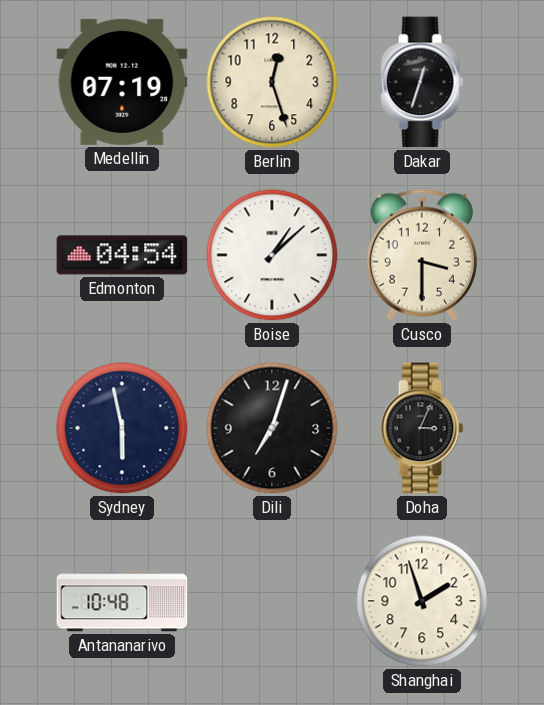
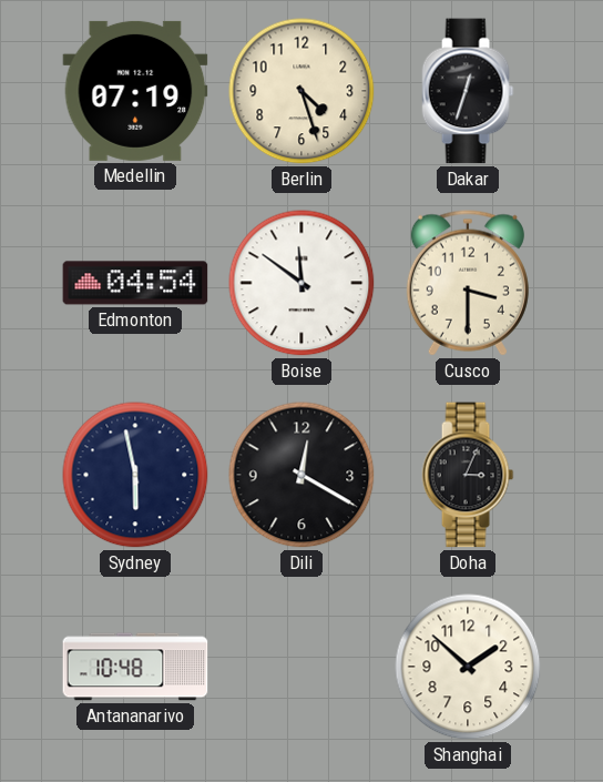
Berlin: 12:27 -> 4:27 (301, 91)
Boise: 1:08 -> 11:51 (301, 283)
Dili: 7:03 -> 12:20 (301, 475)
Shanghai: 1:57 -> 1:52 (468, 667)
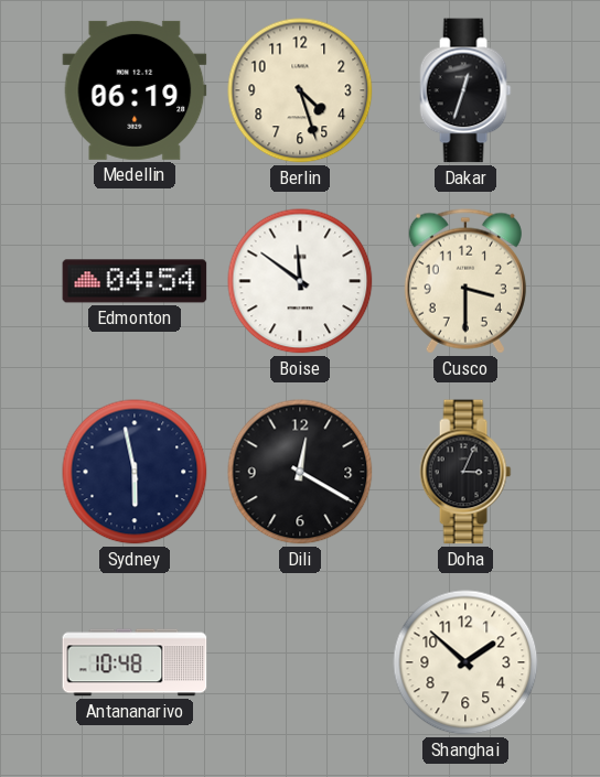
Medellin: 07:19 -> 06:19 (135, 90)
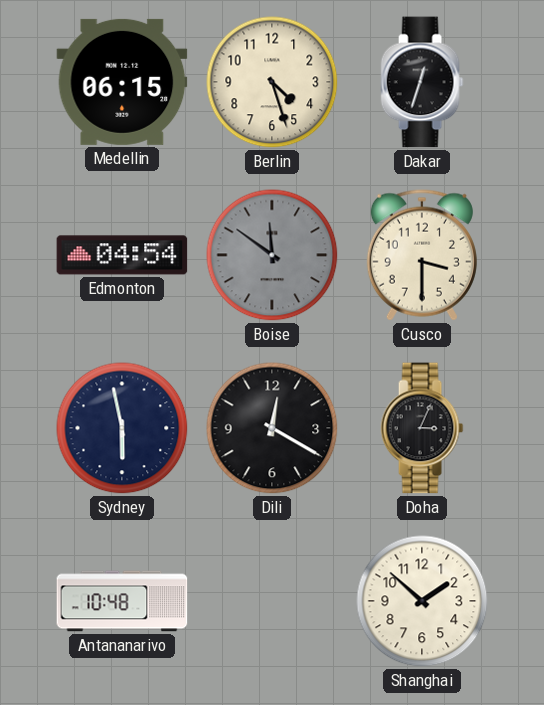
Medellin: 06:19 -> 06:15 (122, 82)
Boise dial: white -> grey (272, 255)
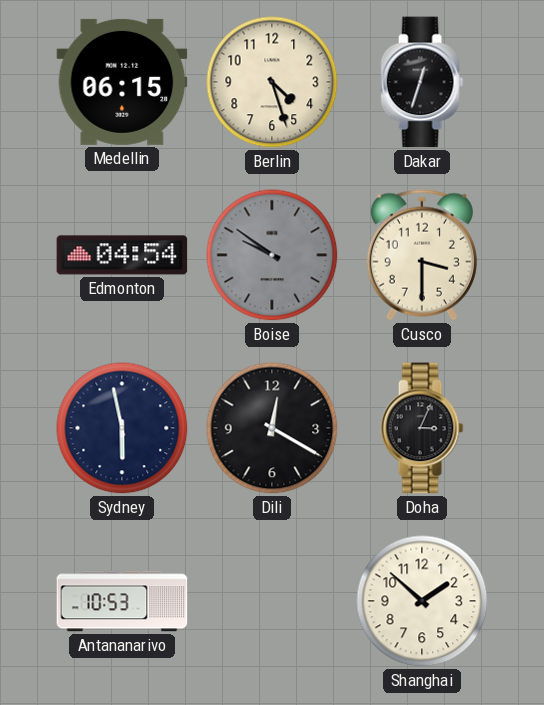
Boise: 11:51 -> 9:51 (272, 255)
Antananarivo: 10:48 -> 10:53 (122, 601)
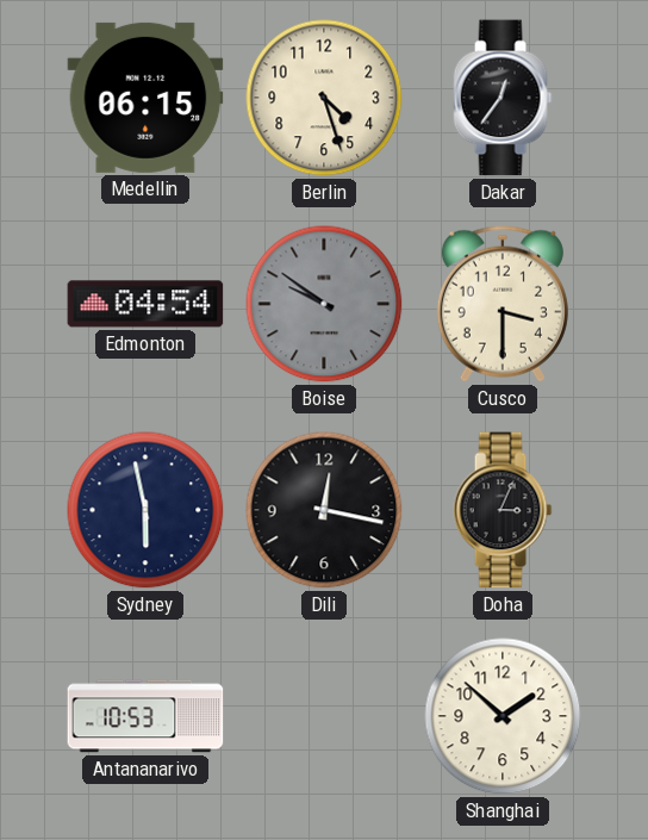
Dakar: 12:33 -> 12:36 (503, 98)
Dili: 12:20 -> 12:17 (324, 510)
